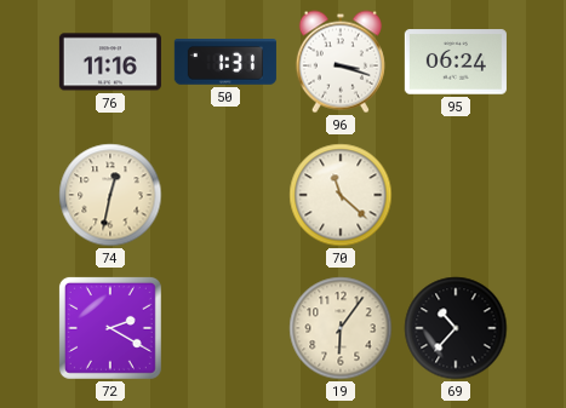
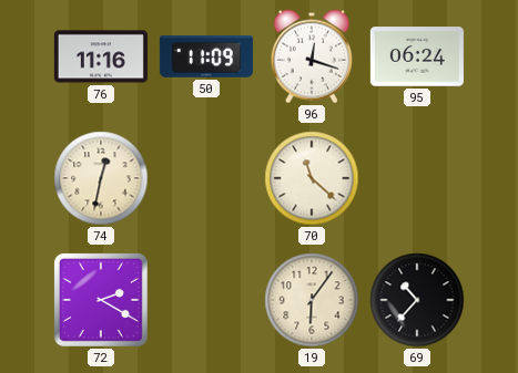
50: 1:31 -> 11:09 (206, 58)
96: 3:18 -> 12:18 (312, 56)
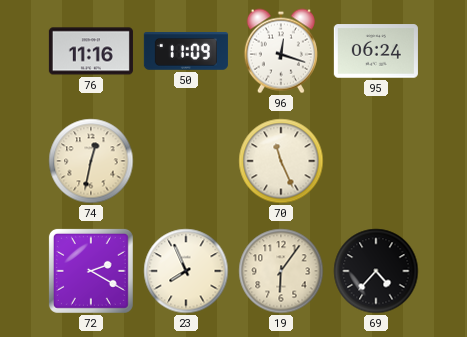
70: 11:22 -> 11:26 (281, 161)
23: none -> 7:56 (186, 271)
69: 10:37 -> 4:37 (376, 271)
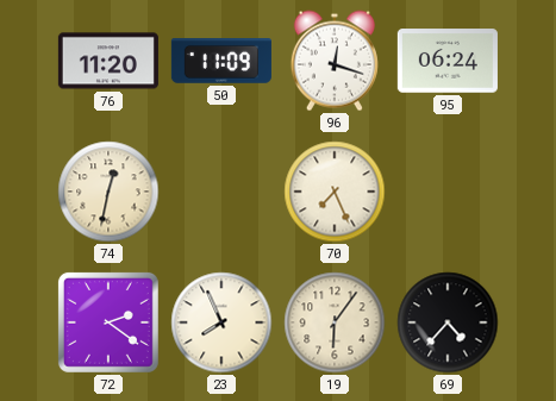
76: 11:16 -> 11:20 (108, 61)
70: 11:26 -> 7:26 (335, 192)
72: 2:20 -> 2:21 (108, 322)
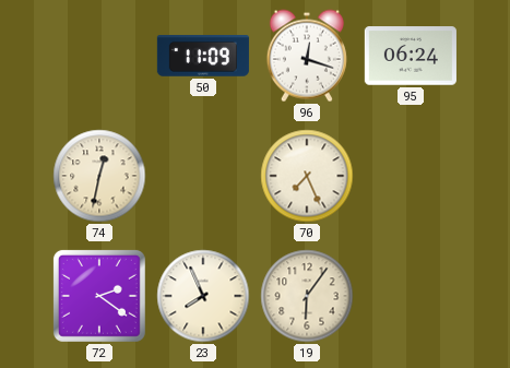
76: 11:20 -> none (108, 61)
69: 4:37 -> none (448, 322)
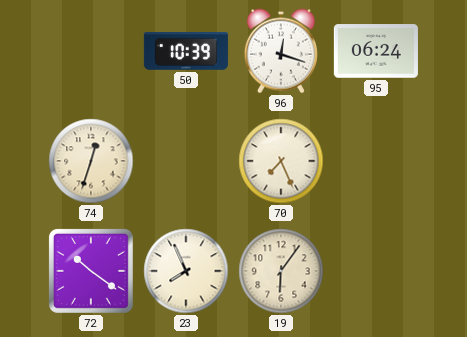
50: 11:09 -> 10:39 (186, 52)
74: 12:32 -> 12:33 (91, 161)
72: 2:21 -> 10:21 (91, 271)
